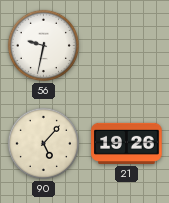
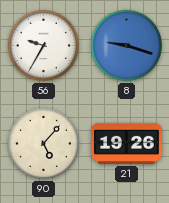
56: 9:32 -> 9:35 (43, 45)
8: none -> 9:18 (126, 45)
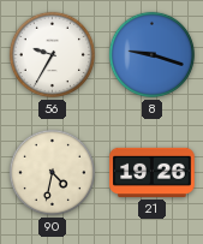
90: 5:07 -> 4:32 (52, 172)
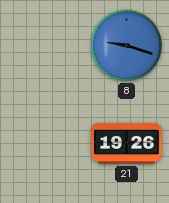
56: 9:35 -> none (52, 54)
90: 4:32 -> none (52, 172)
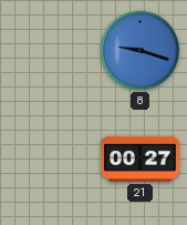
21: 19:26 -> 00:27 (141, 158)
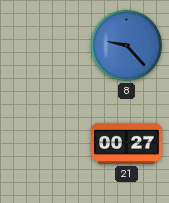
8: 9:18 -> 9:23 (126, 45)
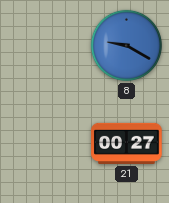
8: 9:23 -> 9:20 (126, 45)
